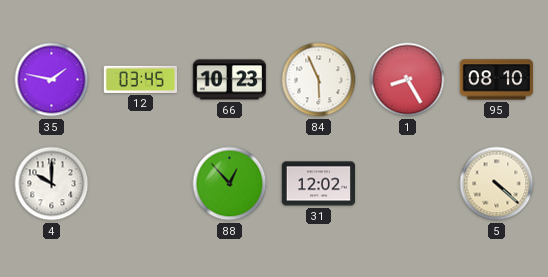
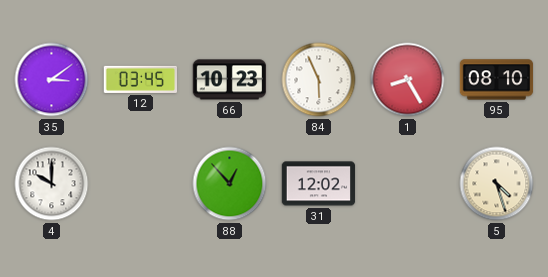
35: 1:47 -> 3:09 (52, 80)
5: 4:22 -> 4:27 (497, 184)
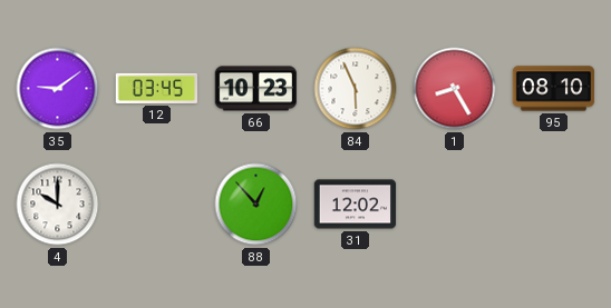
35: 3:09 -> 9:09 (58, 89)
5: 4:27 -> none (497, 184)
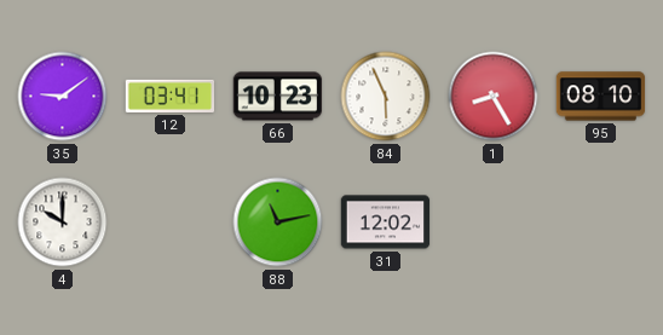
12: 03:45 -> 03:41 (171, 96)
88: 12:53 -> 11:13 (278, 223)
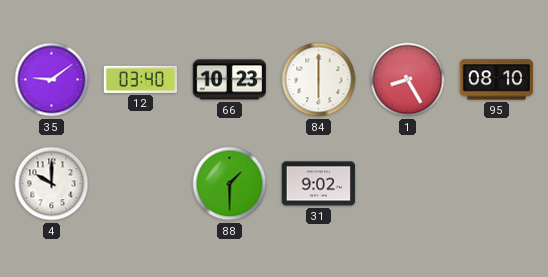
12: 03:41 -> 03:40 (141, 79)
84: 5:56 -> 6:00 (319, 80)
88: 11:13 -> 1:30 (230, 184)
31: 12:02 -> 9:02 (319, 184)
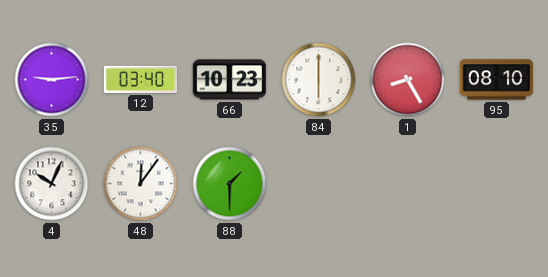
35: 9:09 -> 9:14 (52, 80)
4: 10:00 -> 10:04 (52, 184)
48: none -> 12:06 (141, 184)
31: 9:02 -> none (319, 184)
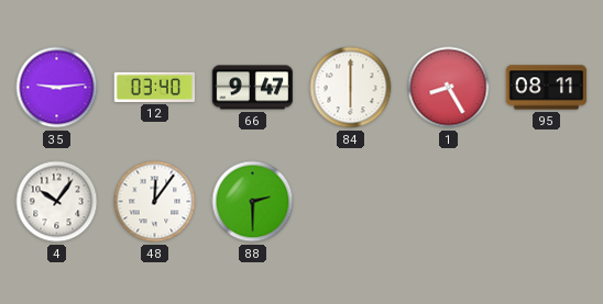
66: 10:23 -> 9:47 (253, 88)
95: 08:10 -> 08:11 (547, 88)
4: 10:04 -> 10:06 (57, 202)
88: 1:30 -> 2:30 (253, 202)
